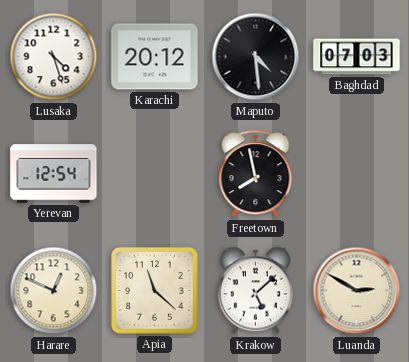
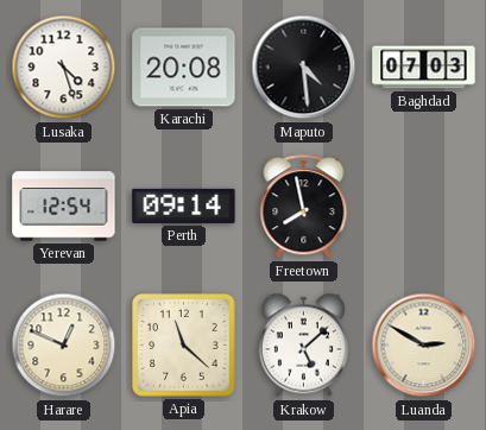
Karachi: 20:12 -> 20:08 (184, 68)
Perth: none -> 09:14 (184, 205)
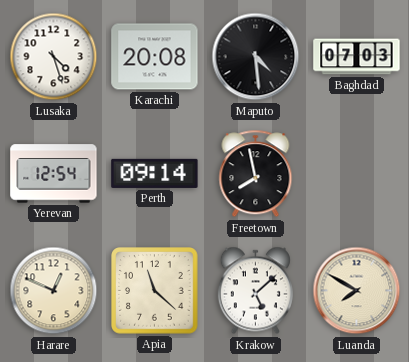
Luanda: 2:50 -> 7:50 (357, 291)
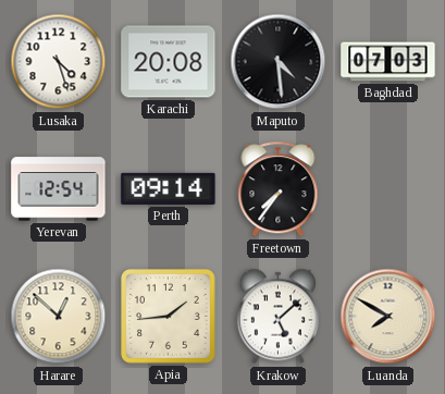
Freetown: 7:58 -> 7:36 (279, 189)
Harare: 12:49 -> 12:52 (59, 317)
Apia: 11:22 -> 1:44 (169, 317)
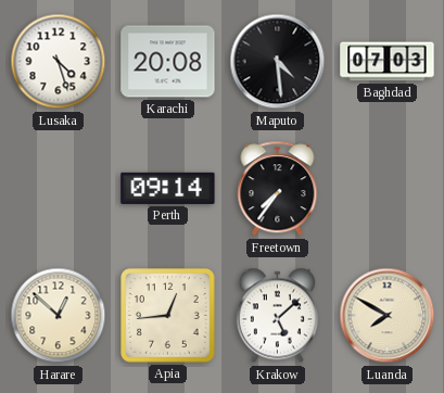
Yerevan: 12:54 -> none (59, 189)
Apia: 1:44 -> 12:44 (168, 316)
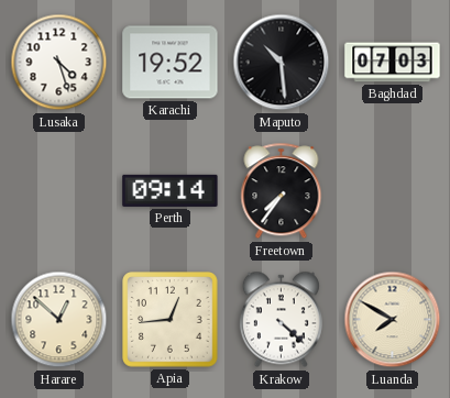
Karachi: 20:08 -> 19:52 (171, 63)
Maputo: 4:29 -> 10:29 (282, 63)
Krakow: 5:08 -> 4:22 (281, 320)
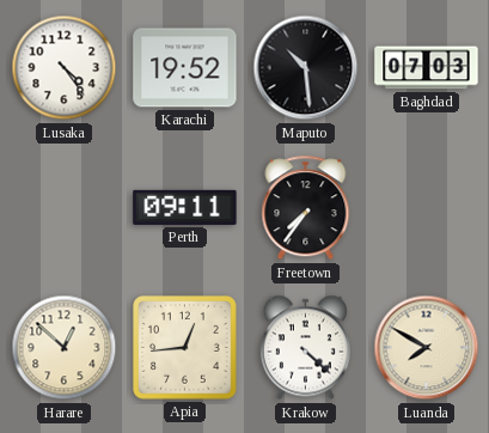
Lusaka: 4:27 -> 4:24 (65, 68)
Perth: 09:14 -> 09:11 (185, 207)
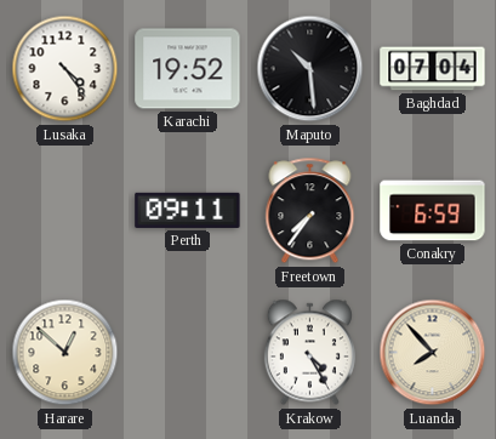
Baghdad: 07:03 -> 07:04 (433, 69)
Conakry: none -> 6:59 (433, 211)
Apia: 12:44 -> none (185, 348)
Krakow: 4:22 -> 4:25 (309, 353)
Luanda: 7:50 -> 7:53 (433, 353)
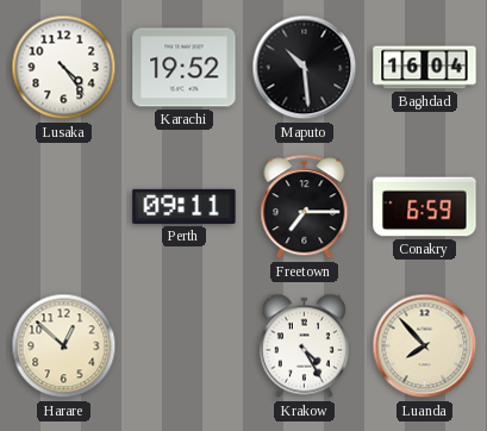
Baghdad: 07:04 -> 16:04 (425, 68)
Freetown: 7:36 -> 7:15 (305, 207)
